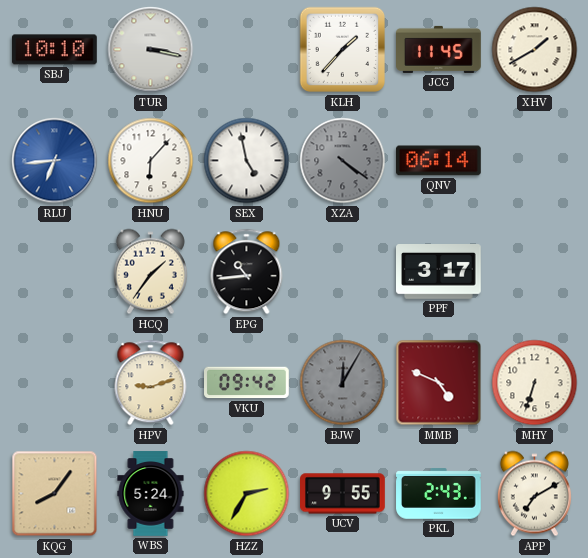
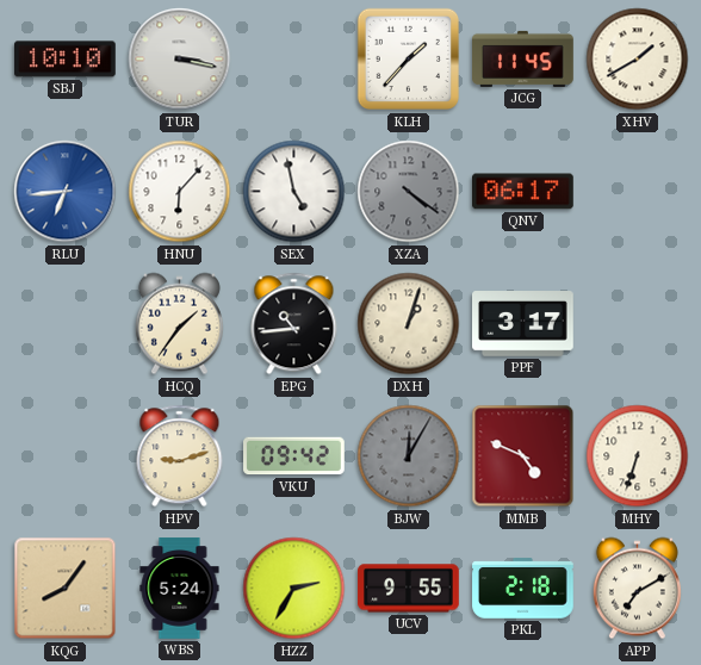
QNV: 06:14 -> 06:17 (523, 192)
DXH: none -> 1:03 (409, 324)
PKL: 2:43 -> 2:18 (523, 589)
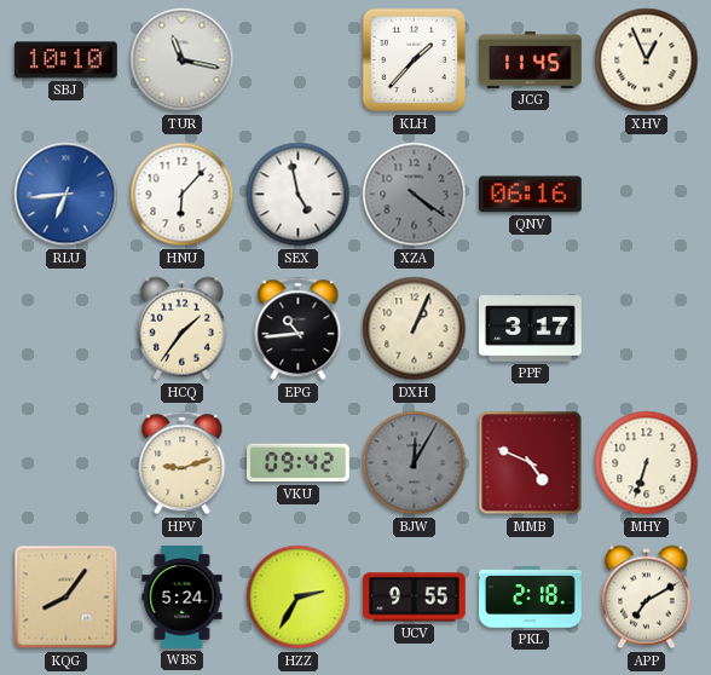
TUR: 3:17 -> 11:17 (183, 60)
XHV: 1:40 -> 12:56 (647, 60)
QNV: 06:17 -> 06:16 (531, 195)
DXH: 1:03 -> 1:04 (415, 329)
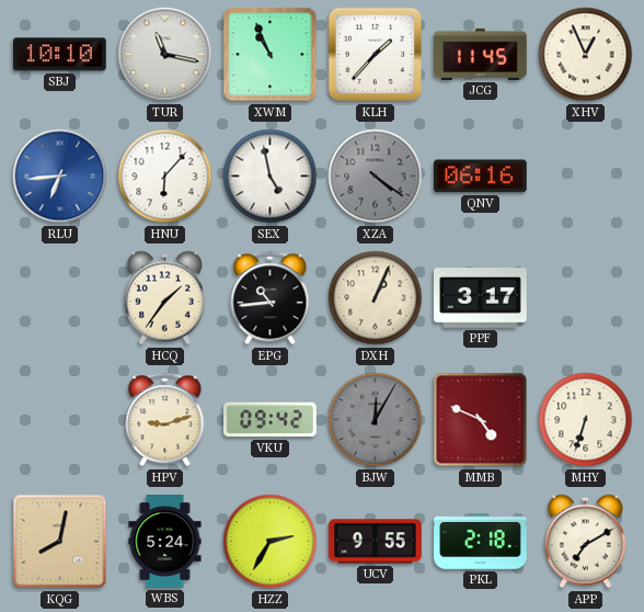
XWM: none -> 10:56 (271, 55)
KQG: 8:06 -> 8:02 (60, 542)
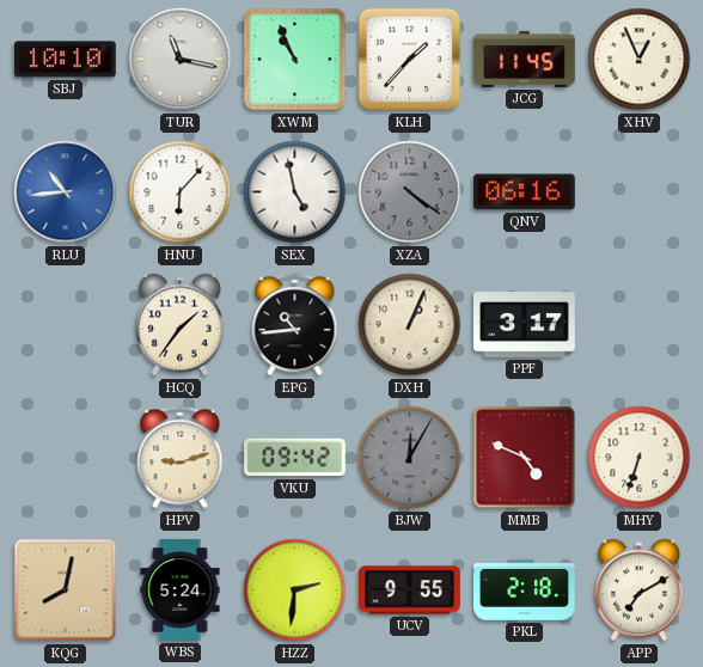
RLU: 6:44 -> 10:44 (66, 192)
HZZ: 2:35 -> 2:31 (295, 590)
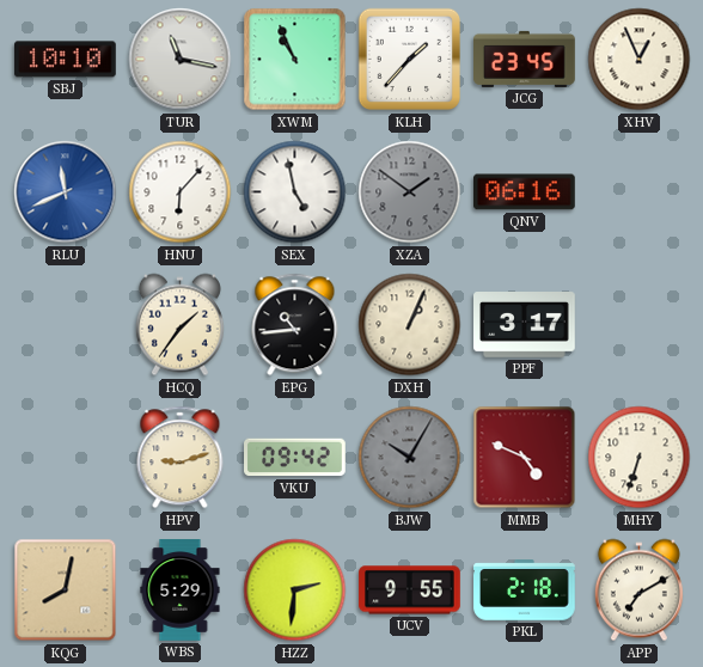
JCG: 11:45 -> 23:45 (525, 59)
RLU: 10:44 -> 11:41 (66, 192)
XZA: 4:21 -> 1:51 (410, 192)
BJW: 12:05 -> 10:05 (410, 458)
WBS: 5:24 -> 5:29 (181, 590)
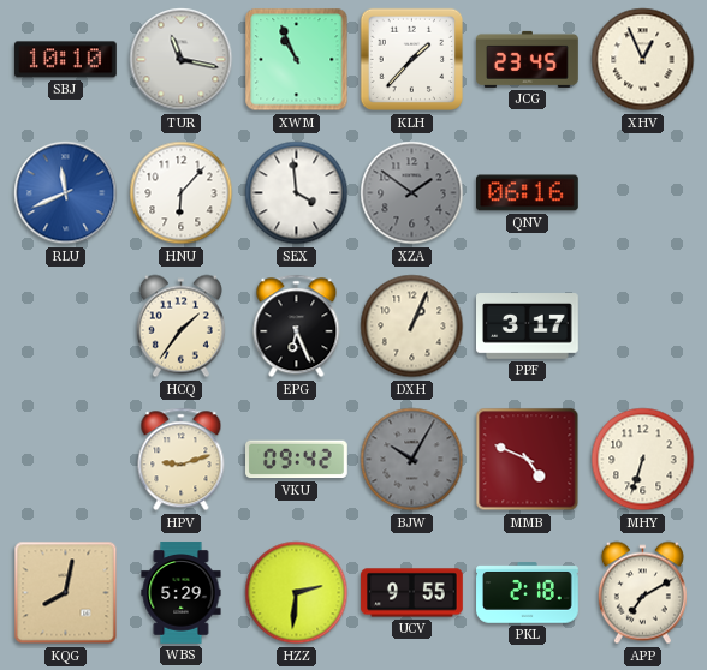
SEX: 4:58 -> 3:59 (297, 193)
EPG: 10:44 -> 6:26 (297, 327)
